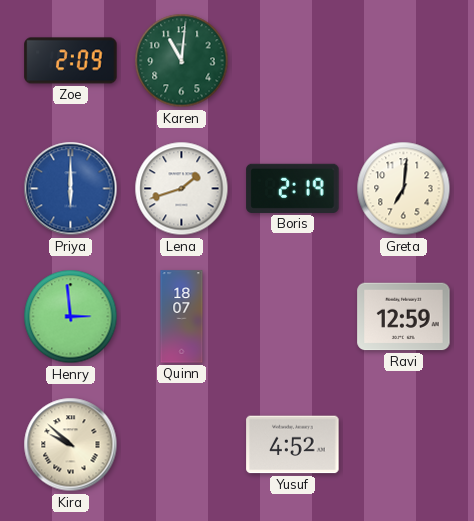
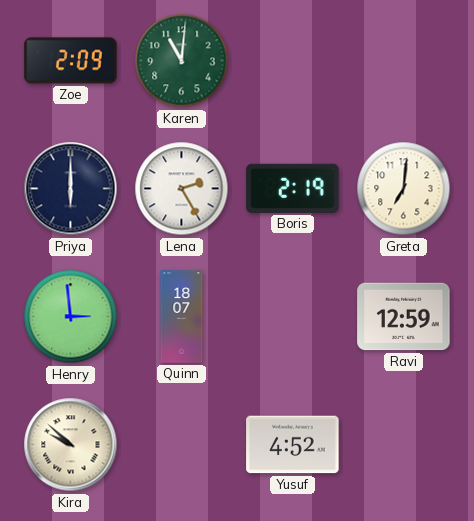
Priya dial: blue -> navy (71, 189)
Lena: 1:42 -> 2:25 (182, 189)
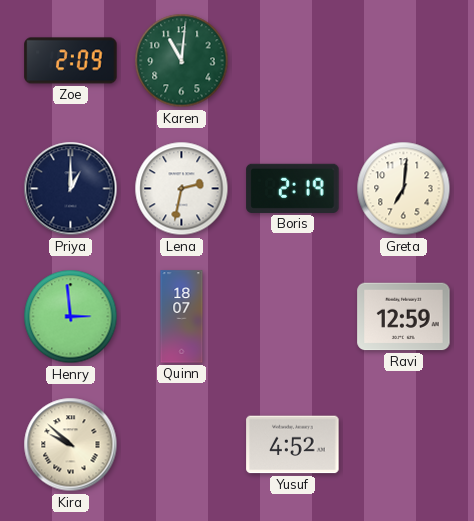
Priya: 6:00 -> 1:00 (71, 189)
Lena: 2:25 -> 2:32 (182, 189)
